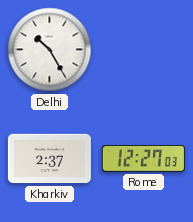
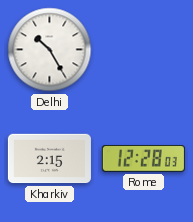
Kharkiv: 2:37 -> 2:15 (49, 159)
Rome: 12:27 -> 12:28 (143, 159)
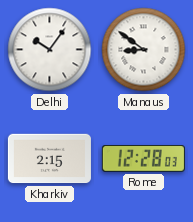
Delhi: 10:25 -> 10:06 (50, 50)
Manaus: none -> 8:51 (144, 50)
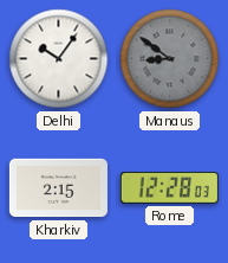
Manaus dial: white -> grey (170, 59)
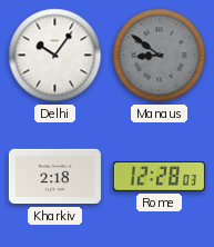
Kharkiv: 2:15 -> 2:18 (54, 177)
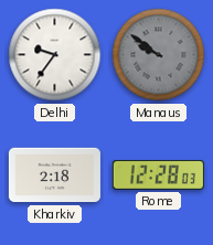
Delhi: 10:06 -> 9:36 (55, 55)
Manaus: 8:51 -> 9:51 (159, 55)
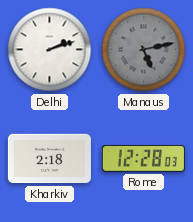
Delhi: 9:36 -> 2:12 (50, 50)
Manaus: 9:51 -> 5:13 (144, 50)
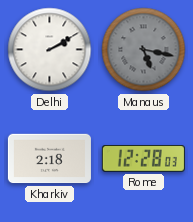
Delhi: 2:12 -> 2:10 (50, 50)
Manaus: 5:13 -> 5:17 (144, 50)
